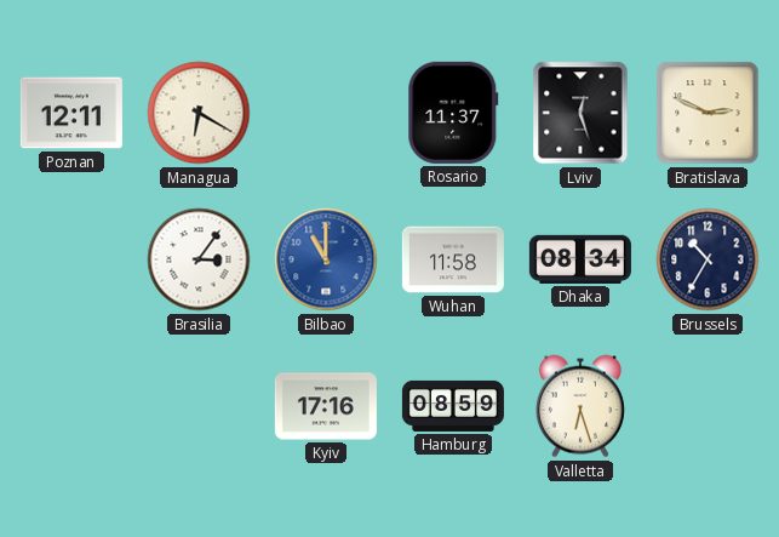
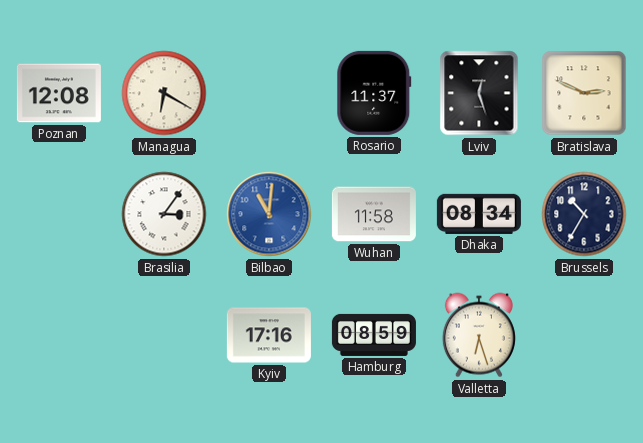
Poznan: 12:11 -> 12:08 (59, 93)
Bilbao: 11:00 -> 11:01 (269, 214)
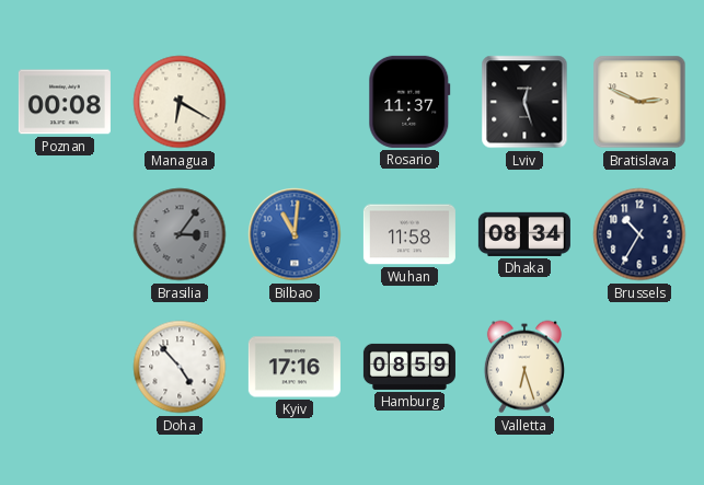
Poznan: 12:08 -> 00:08 (65, 102)
Brasilia dial: white -> grey (180, 234)
Doha: none -> 4:53 (180, 367)
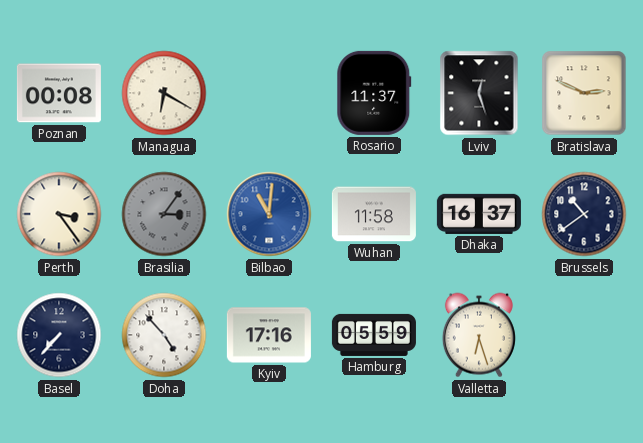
Perth: none -> 3:24 (59, 214)
Dhaka: 08:34 -> 16:37 (479, 214)
Brussels: 10:35 -> 10:39 (584, 214)
Basel: none -> 7:37 (59, 335)
Hamburg: 08:59 -> 05:59 (374, 335)
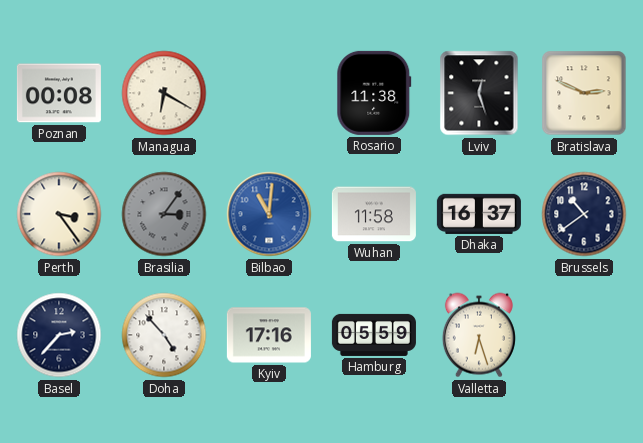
Rosario: 11:37 -> 11:38 (374, 93)
Basel: 7:37 -> 2:37 (59, 335)
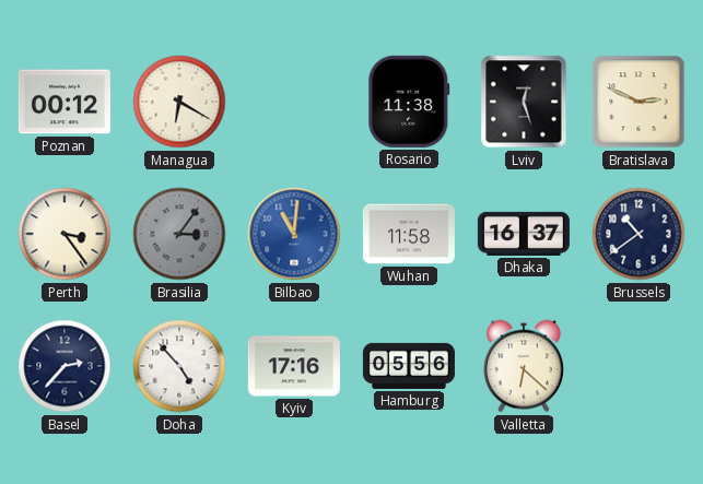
Poznan: 00:08 -> 00:12 (65, 102)
Hamburg: 05:59 -> 05:56 (409, 366)
Valletta: 6:27 -> 6:22 (524, 366)
